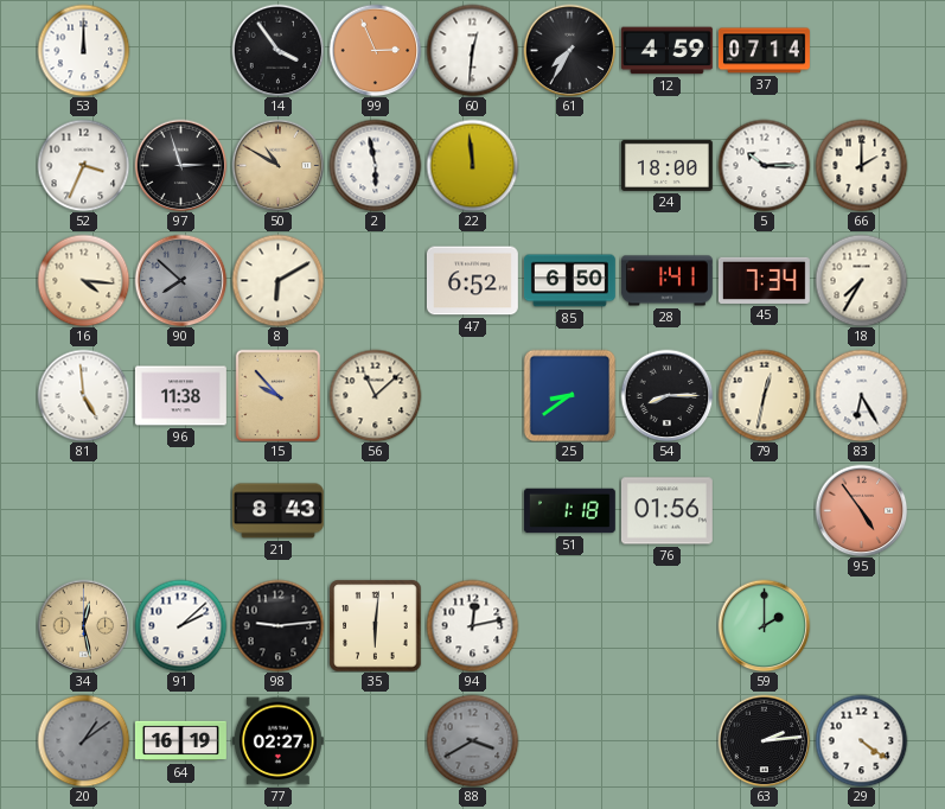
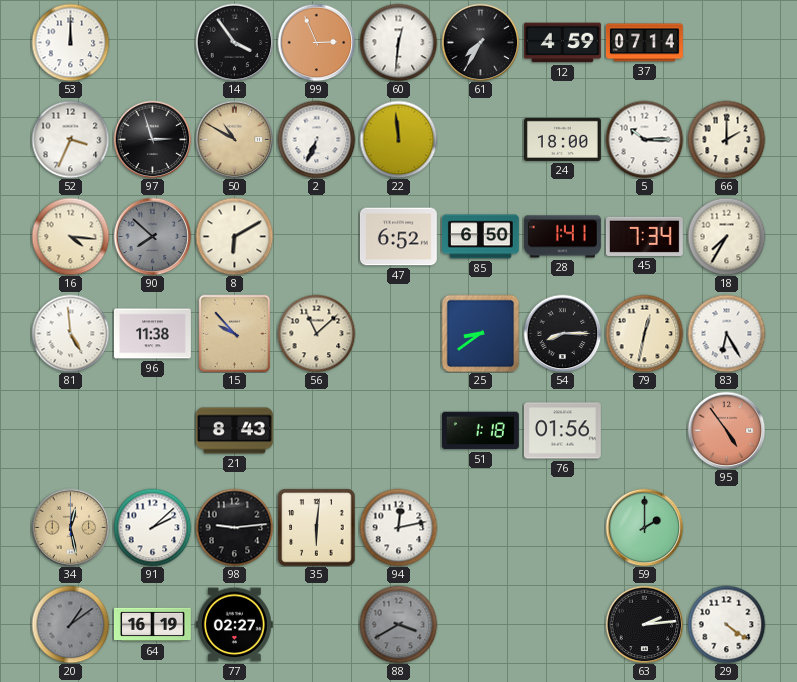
2: 5:58 -> 6:34 (316, 139)
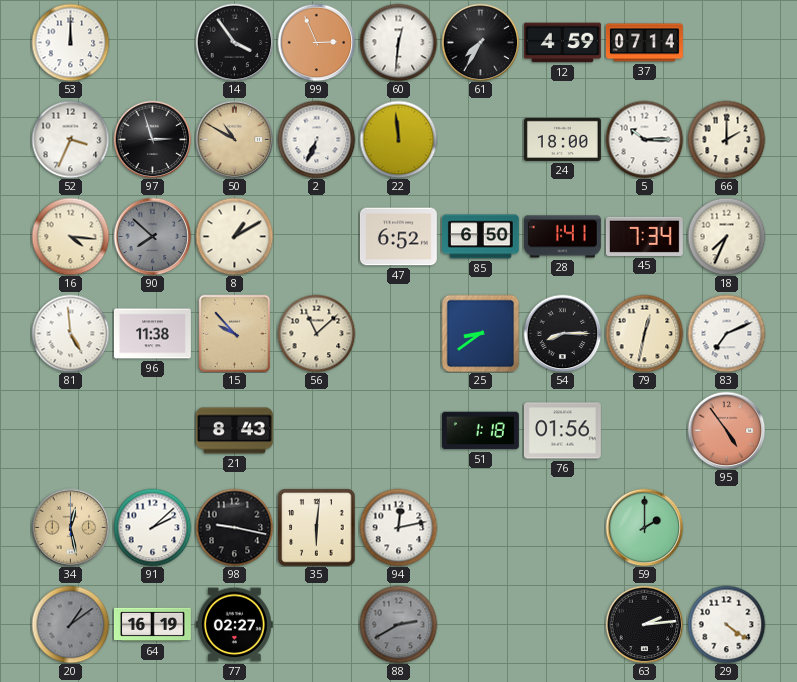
8: 6:10 -> 1:10 (234, 236)
18: 7:35 -> 7:34 (726, 236)
83: 6:25 -> 7:11 (726, 333)
98: 9:14 -> 9:17 (234, 527)
88: 3:40 -> 2:40 (398, 624)
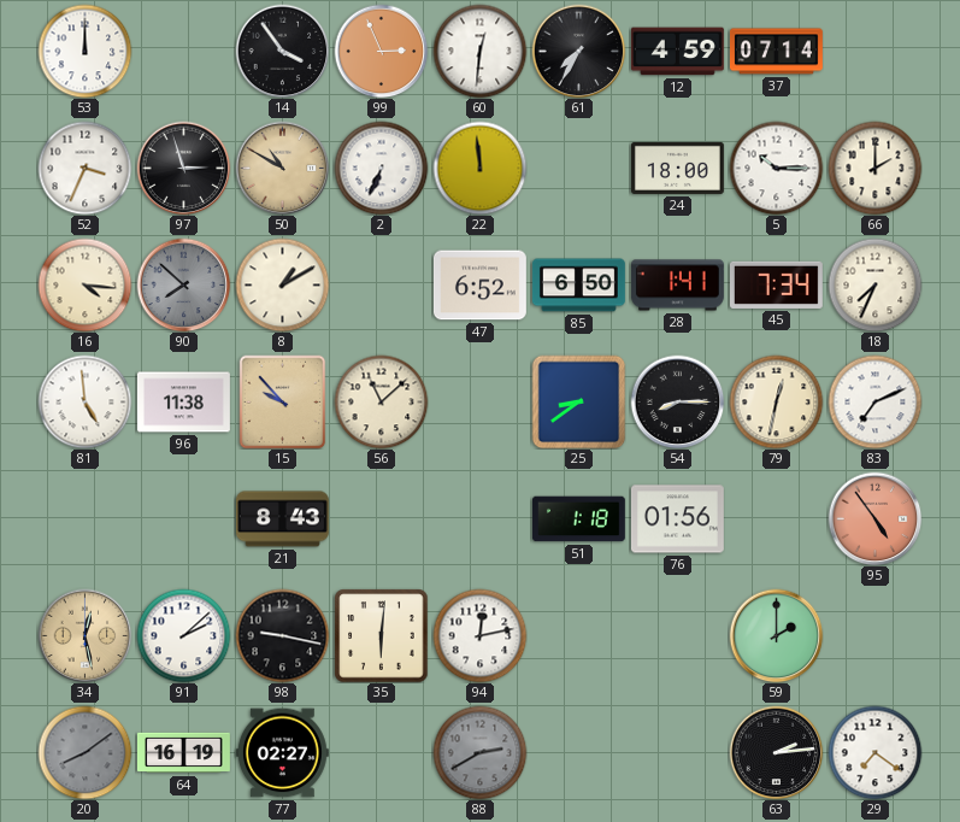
20: 1:09 -> 8:09 (84, 752)
29: 4:21 -> 7:21 (874, 752)
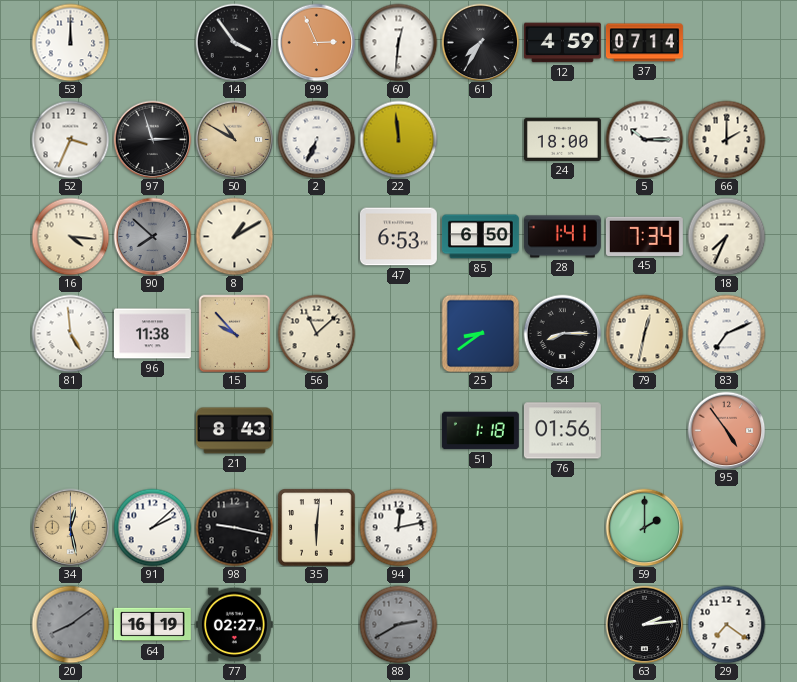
47: 6:52 -> 6:53 (398, 237)
